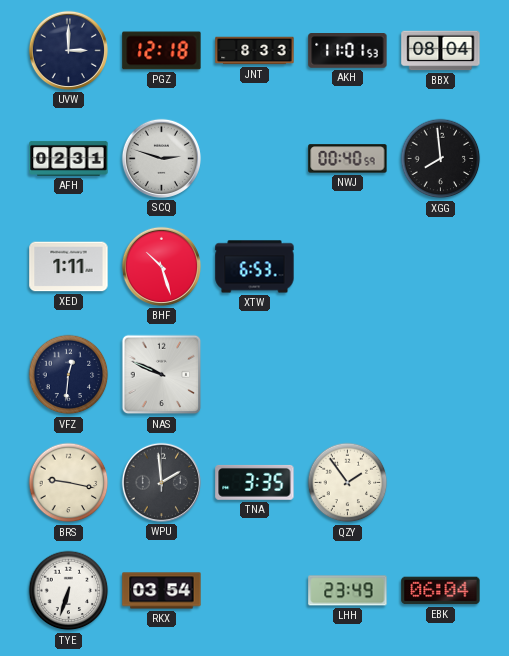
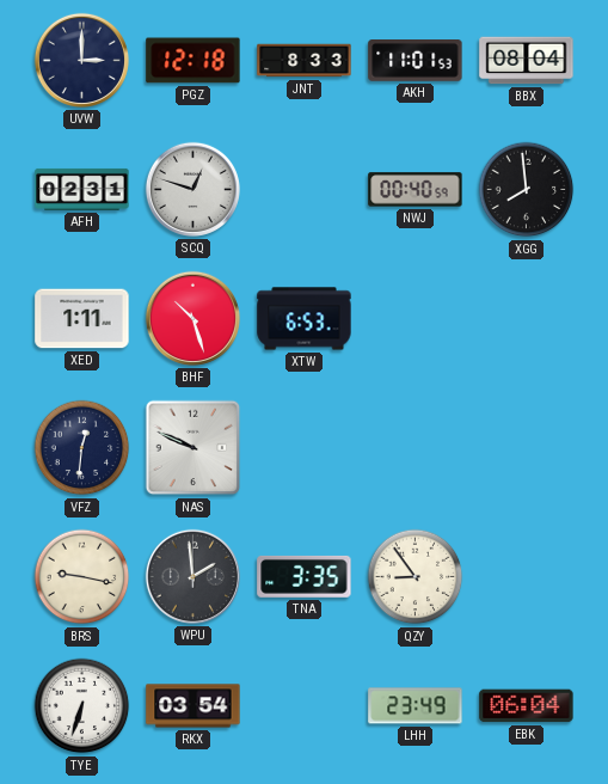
SCQ: 2:48 -> 12:48 (192, 189)
QZY: 1:54 -> 8:54 (416, 577)
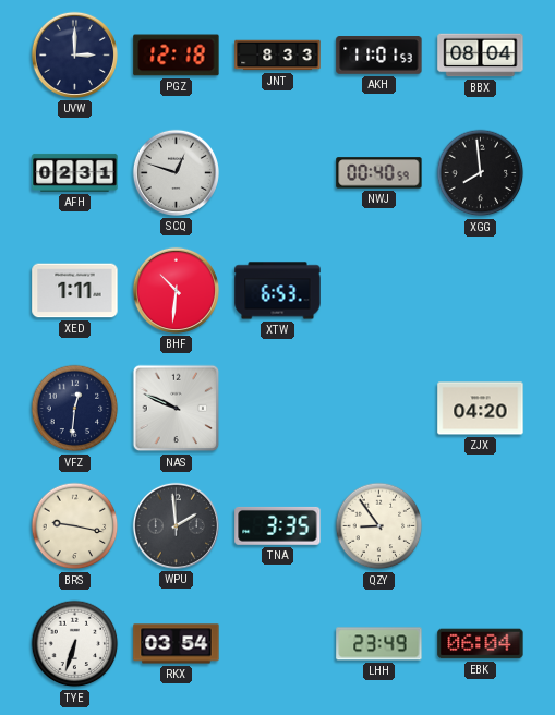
BHF: 10:27 -> 10:31 (176, 290)
ZJX: none -> 04:20 (481, 409)
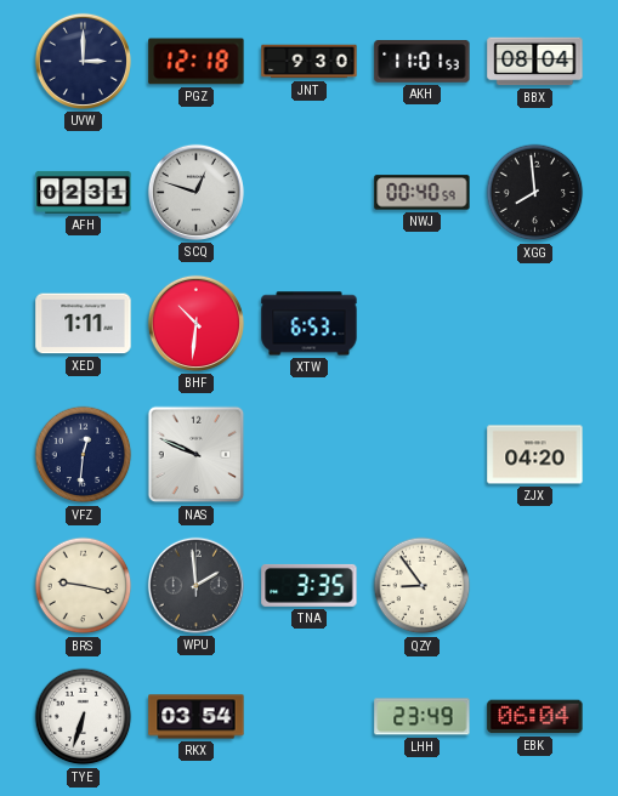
JNT: 8:33 -> 9:30 (310, 62)
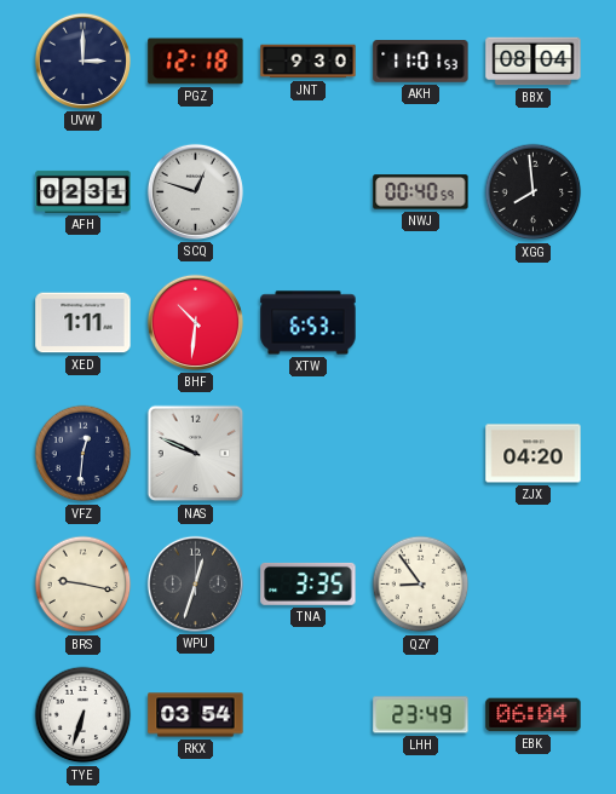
WPU: 1:59 -> 12:33 (195, 583)
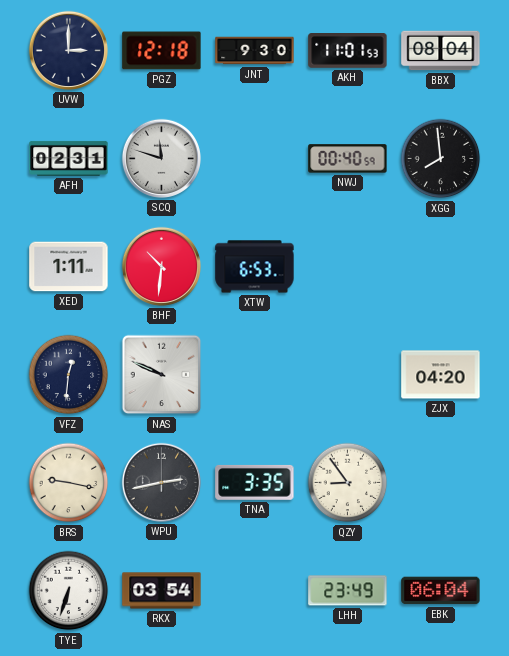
SCQ: 12:48 -> 11:48 (161, 158)
WPU: 12:33 -> 2:43 (161, 482)
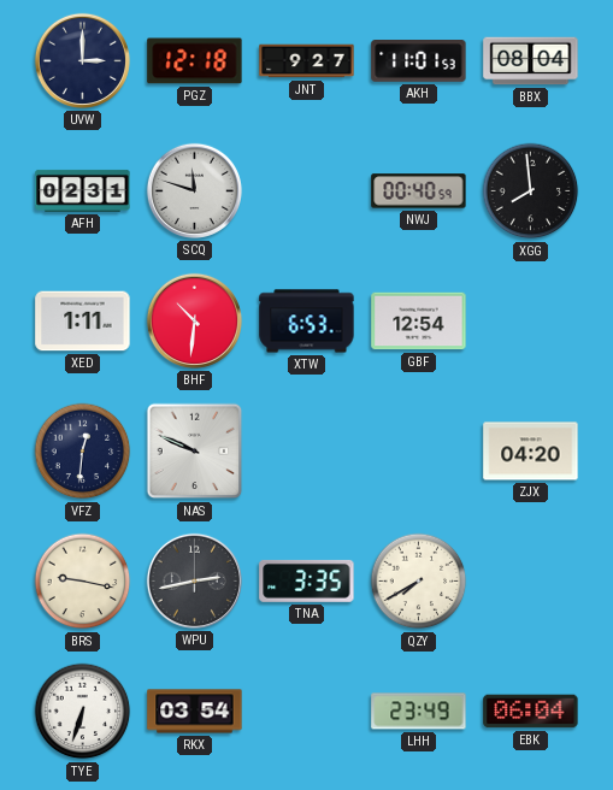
JNT: 9:30 -> 9:27 (307, 61)
GBF: none -> 12:54 (419, 322)
QZY: 8:54 -> 7:40 (419, 582)
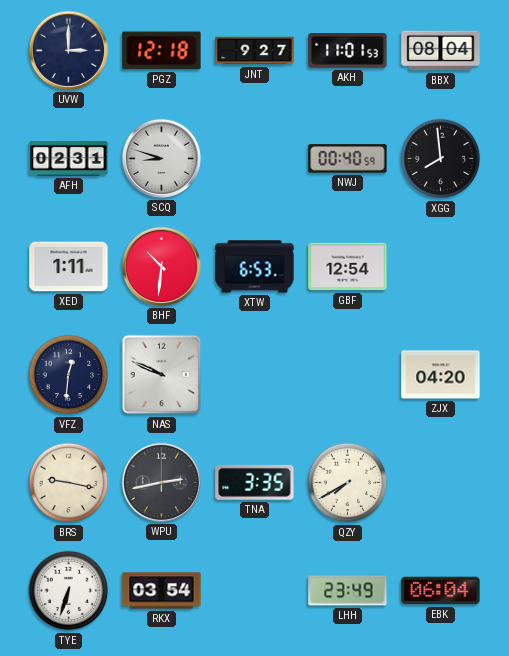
SCQ: 11:48 -> 8:48 (161, 158)
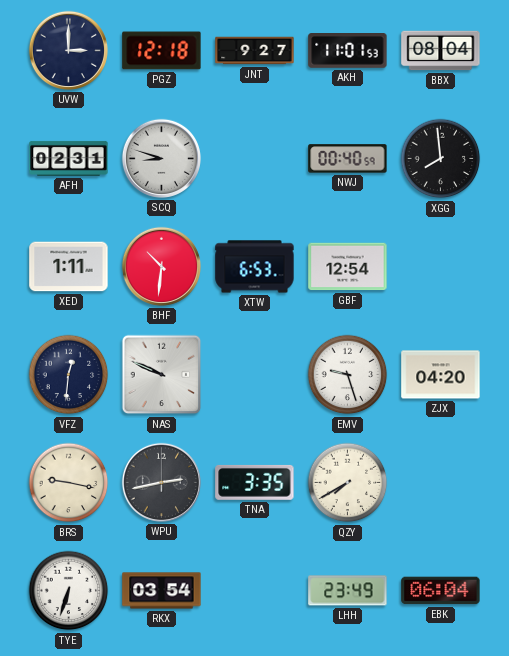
EMV: none -> 9:27 (348, 375)
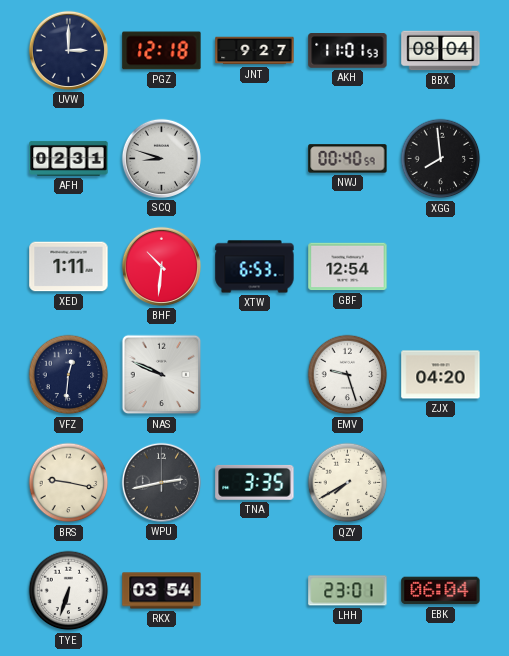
LHH: 23:49 -> 23:01 (348, 591)
